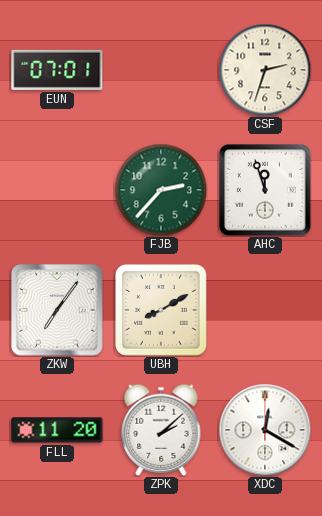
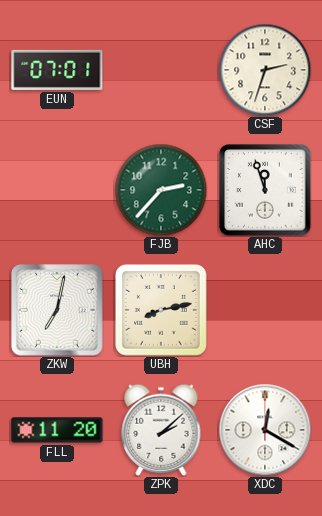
ZKW: 7:06 -> 7:02 (57, 310)
UBH: 8:10 -> 8:13 (161, 310)
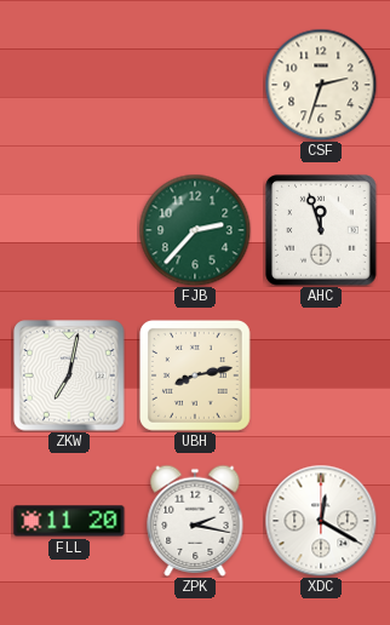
EUN: 07:01 -> none (57, 70)
ZPK: 2:08 -> 2:17 (195, 521)
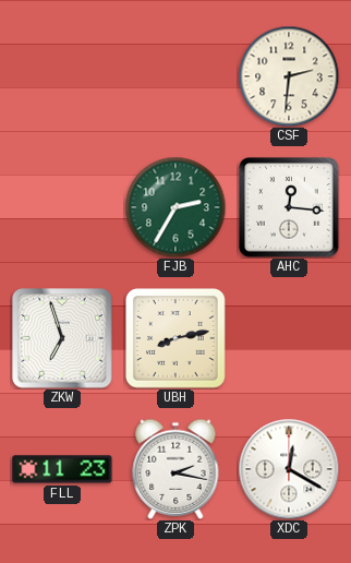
CSF: 2:33 -> 2:31 (289, 76)
FJB: 2:37 -> 2:35 (175, 207)
AHC: 11:57 -> 12:16 (289, 207)
ZKW: 7:02 -> 6:57 (62, 338)
FLL: 11:20 -> 11:23 (62, 469)
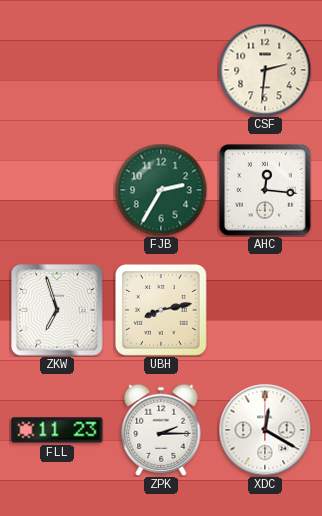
ZPK: 2:17 -> 2:15 (161, 430)
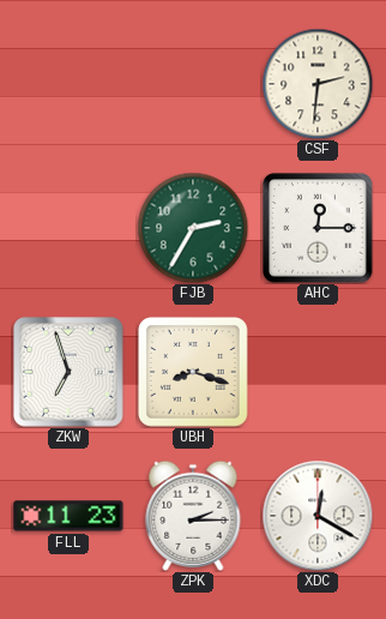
AHC: 12:16 -> 12:15 (318, 228)
UBH: 8:13 -> 8:18 (193, 372)
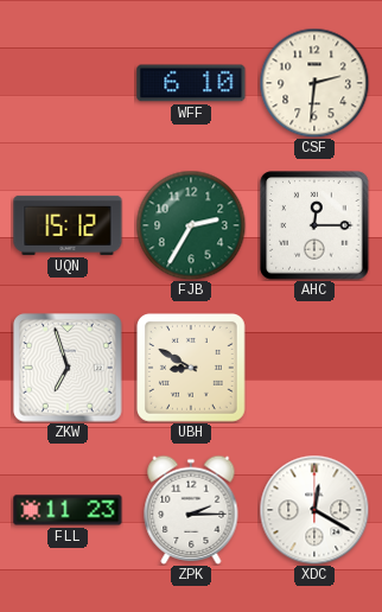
WFF: none -> 6:10 (191, 83)
UQN: none -> 15:12 (68, 225)
UBH: 8:18 -> 8:50 (191, 368)
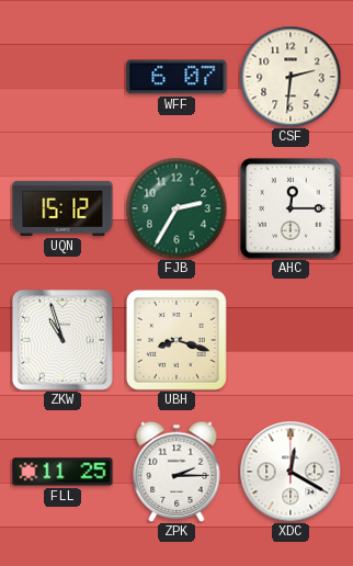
WFF: 6:10 -> 6:07 (176, 77)
ZKW: 6:57 -> 10:57 (62, 340)
UBH: 8:50 -> 8:18 (176, 340)
FLL: 11:23 -> 11:25 (62, 472)
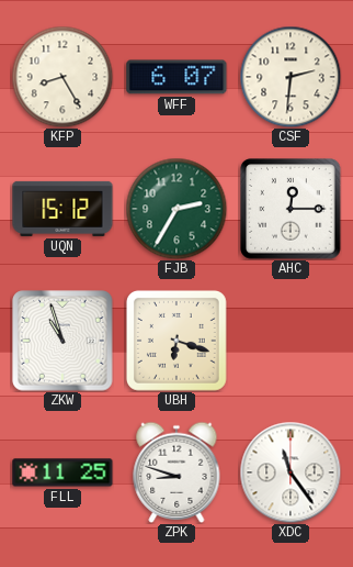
KFP: none -> 8:25 (62, 77)
UBH: 8:18 -> 6:18 (176, 341)
ZPK: 2:15 -> 8:48 (176, 472)
XDC: 12:20 -> 11:24 (291, 472)
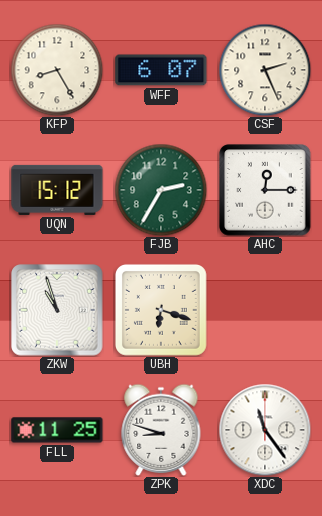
CSF: 2:31 -> 2:26 (265, 70)
